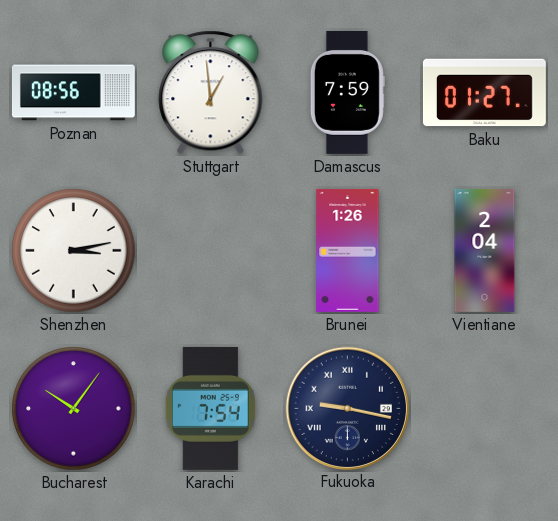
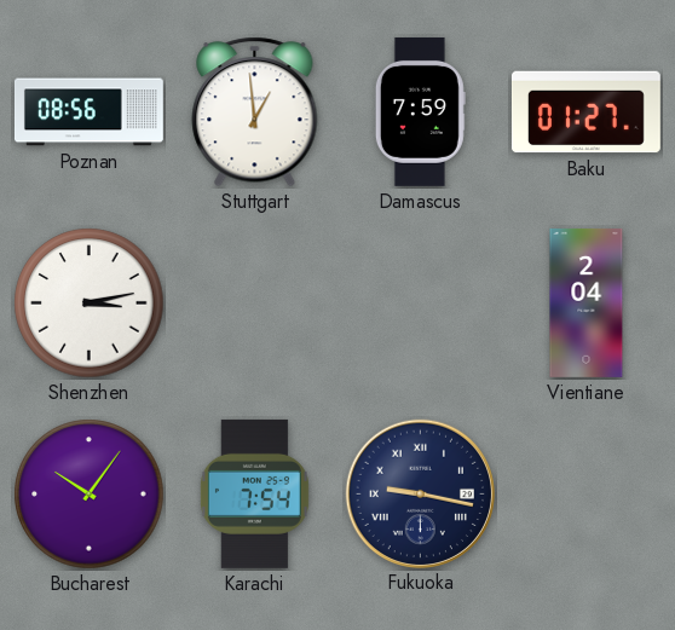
Brunei: 1:26 -> none (348, 250)
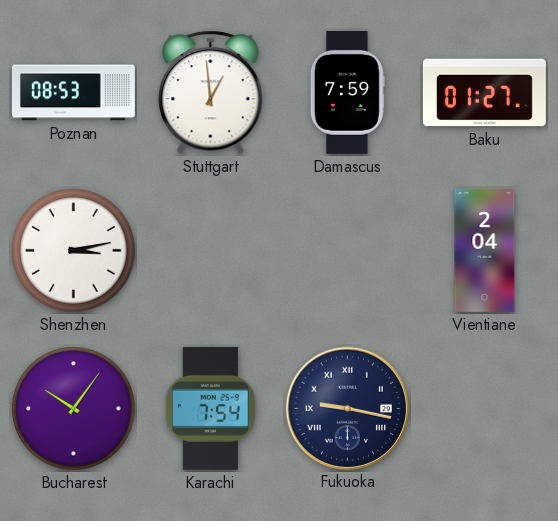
Poznan: 08:56 -> 08:53 (73, 93)
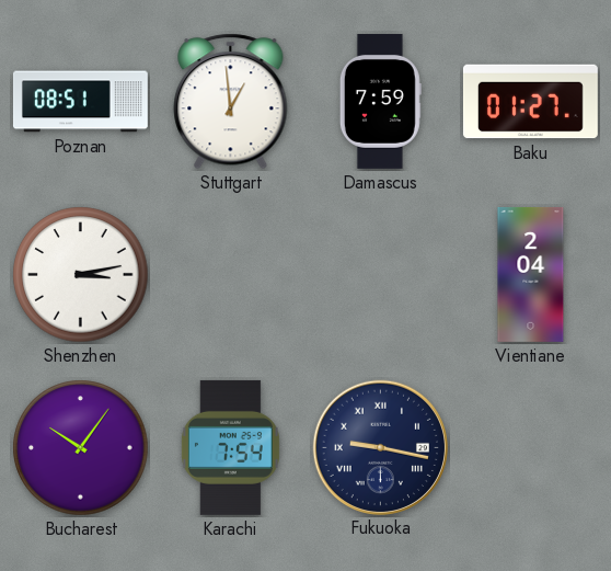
Poznan: 08:53 -> 08:51 (80, 102)
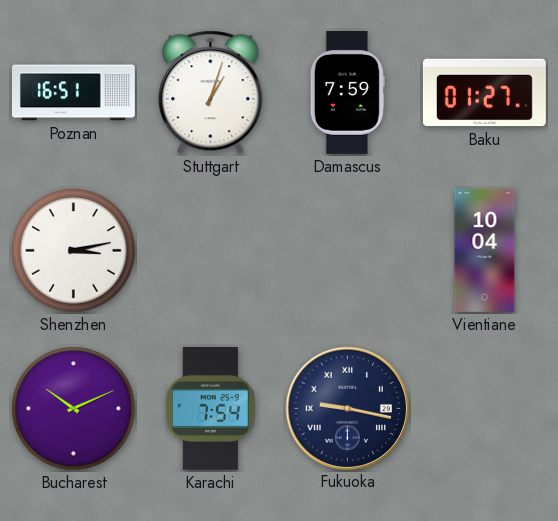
Poznan: 08:51 -> 16:51 (73, 93)
Stuttgart: 12:59 -> 1:03 (211, 93)
Vientiane: 2:04 -> 10:04 (485, 250)
Bucharest: 10:06 -> 10:11 (74, 409)
